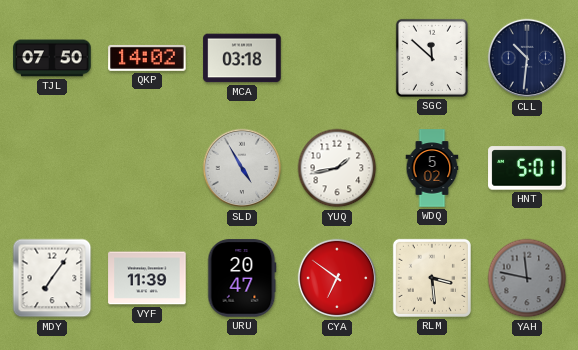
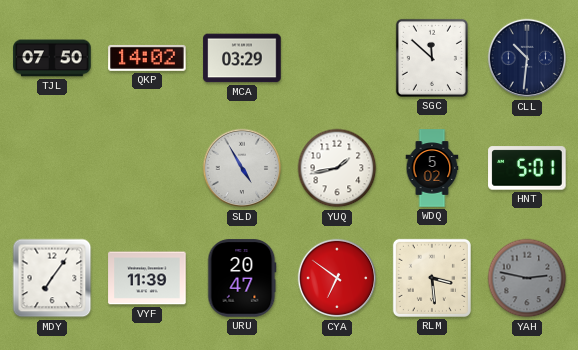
MCA: 03:18 -> 03:29 (242, 58)
YAH: 11:47 -> 2:47 (527, 278)
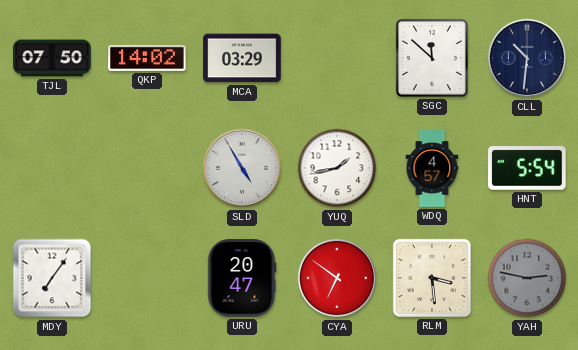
WDQ: 5:02 -> 4:57 (432, 168)
HNT: 5:01 -> 5:54 (527, 168)
VYF: 11:39 -> none (147, 278)
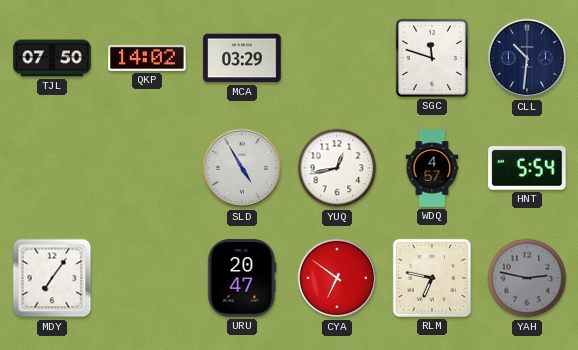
SGC: 11:52 -> 11:48 (432, 58)
YUQ: 1:43 -> 12:43 (337, 168)
RLM: 3:29 -> 6:47 (432, 278)
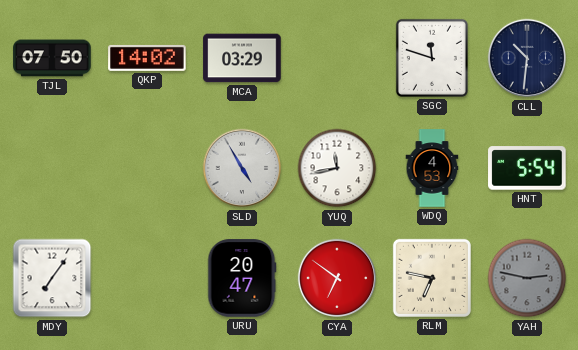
YUQ: 12:43 -> 11:43 (337, 168)
WDQ: 4:57 -> 4:53 (432, 168)
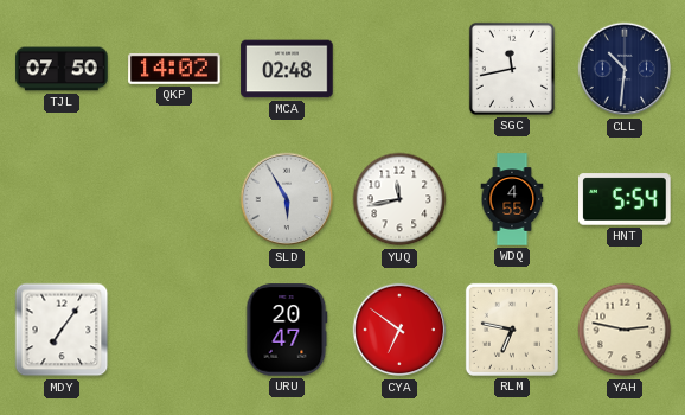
MCA: 03:29 -> 02:48 (287, 69)
SGC: 11:48 -> 11:43 (512, 69)
SLD: 4:55 -> 5:55 (287, 199)
WDQ: 4:53 -> 4:55 (512, 199)
YAH dial: grey -> cream (625, 330)
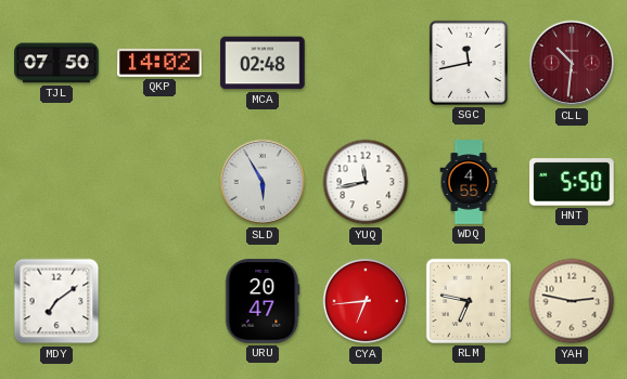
CLL dial: navy -> burgundy (572, 63)
HNT: 5:54 -> 5:50 (572, 182)
MDY: 7:06 -> 7:09 (56, 301)
CYA: 6:51 -> 6:44 (366, 301)
